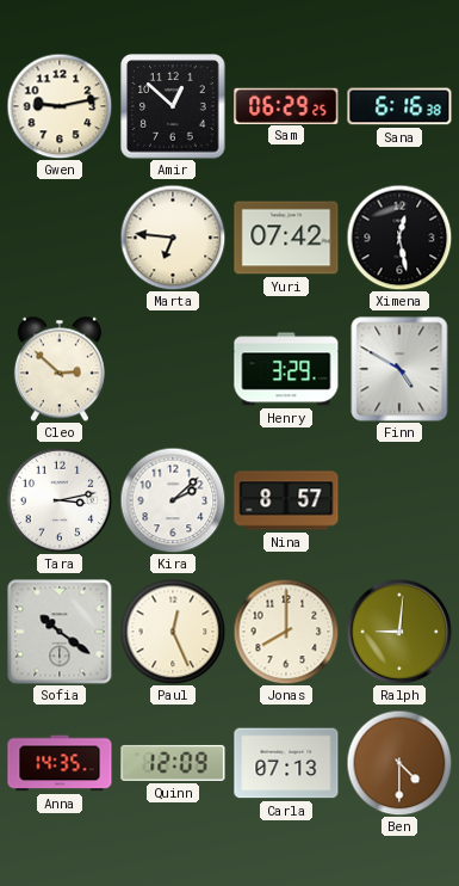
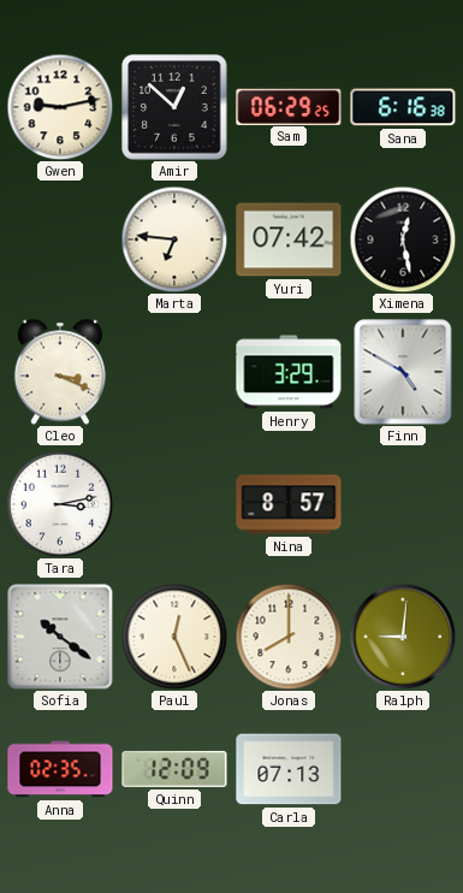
Cleo: 2:52 -> 3:19 (60, 372)
Kira: 2:08 -> none (173, 500)
Anna: 14:35 -> 02:35 (60, 769)
Ben: 4:30 -> none (399, 763)
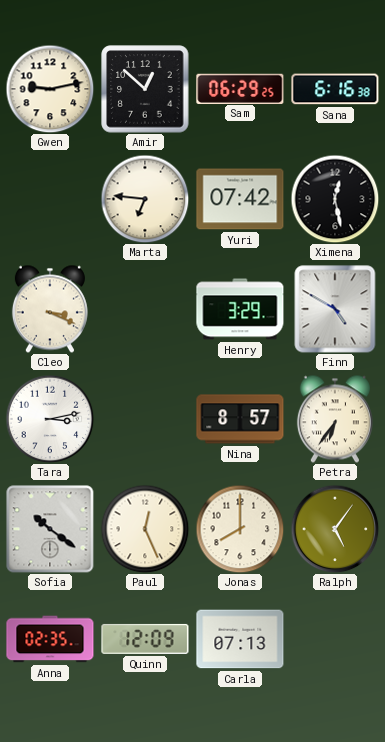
Petra: none -> 6:36 (335, 419)
Ralph: 9:01 -> 5:06 (335, 529)
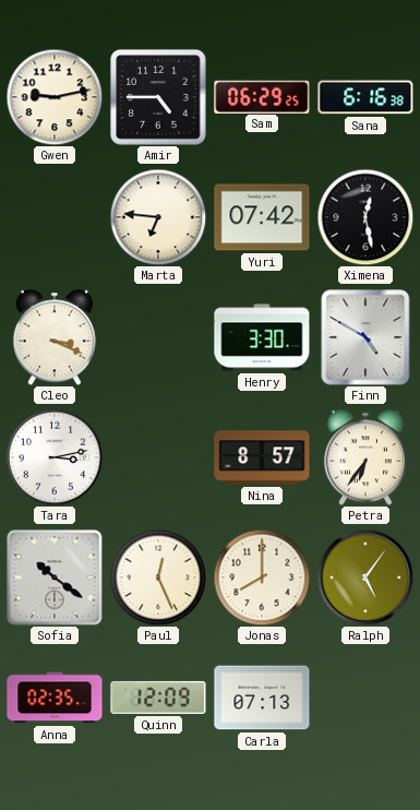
Amir: 12:52 -> 4:45 (158, 97)
Henry: 3:29 -> 3:30 (262, 337)
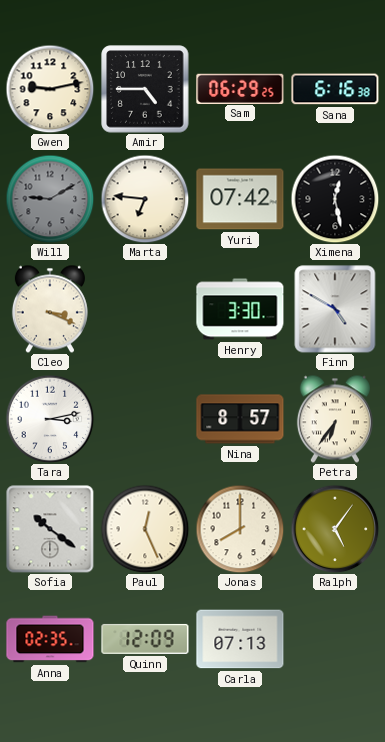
Will: none -> 9:10 (50, 199)
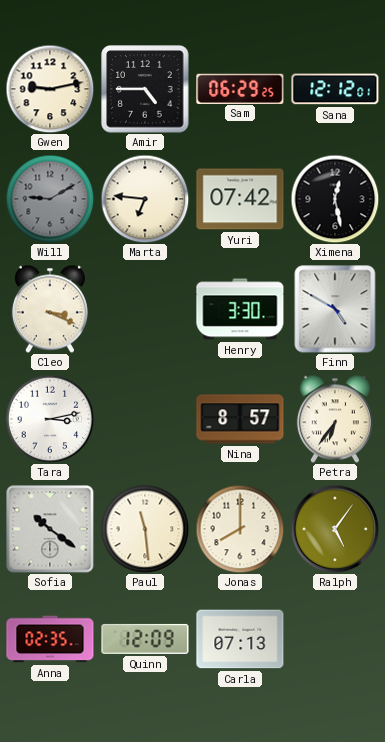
Sana: 6:16 -> 12:12 (335, 89)
Paul: 12:26 -> 11:29 (145, 529)
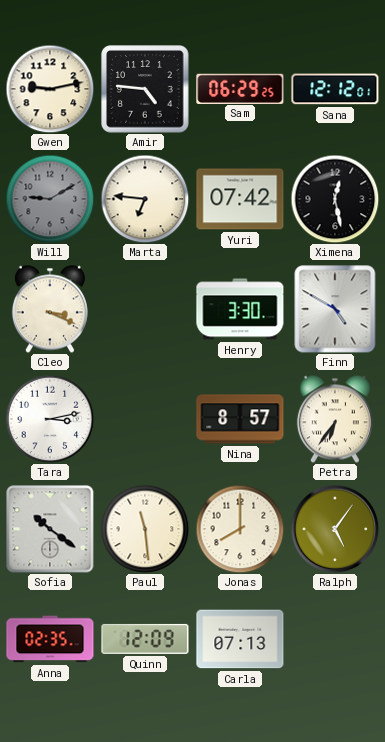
Amir: 4:45 -> 4:46 (145, 89)
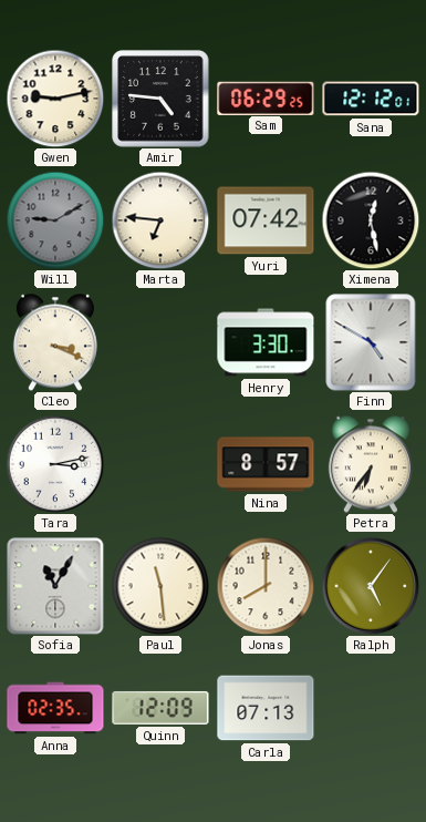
Sofia: 10:21 -> 11:05 (55, 586)
